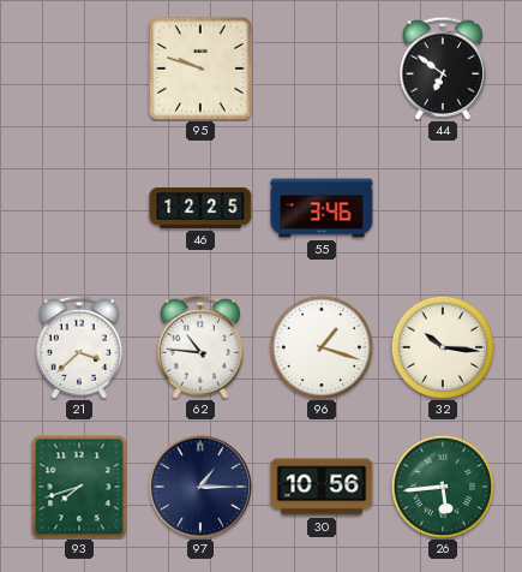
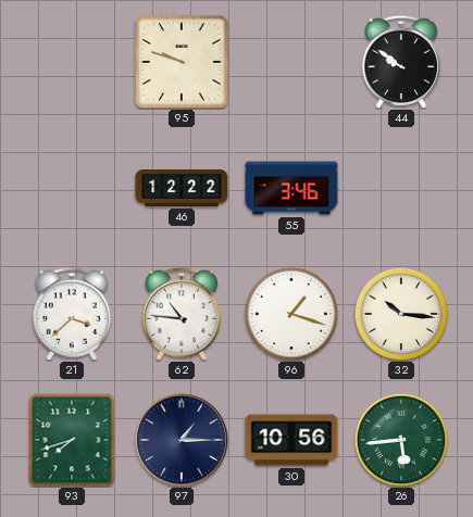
44: 6:51 -> 9:51 (401, 62)
46: 12:25 -> 12:22 (182, 188)
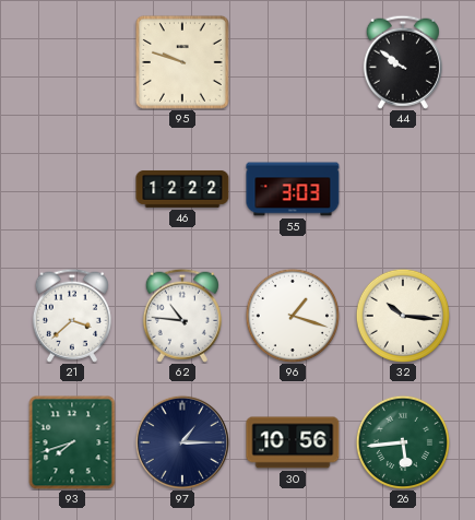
55: 3:46 -> 3:03 (293, 189)
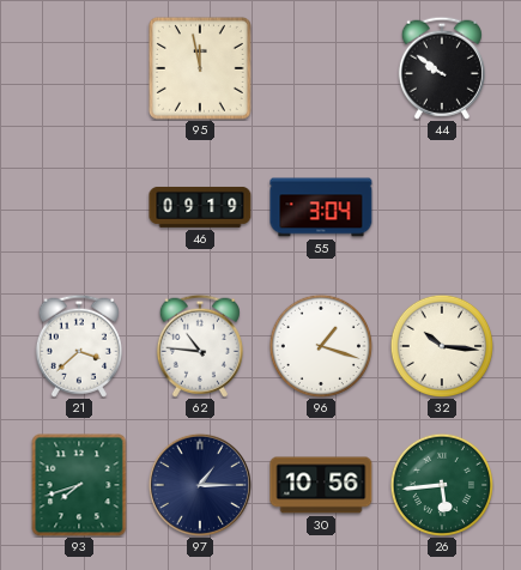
95: 9:48 -> 11:58 (200, 68)
46: 12:22 -> 09:19 (200, 207)
55: 3:03 -> 3:04 (321, 207)
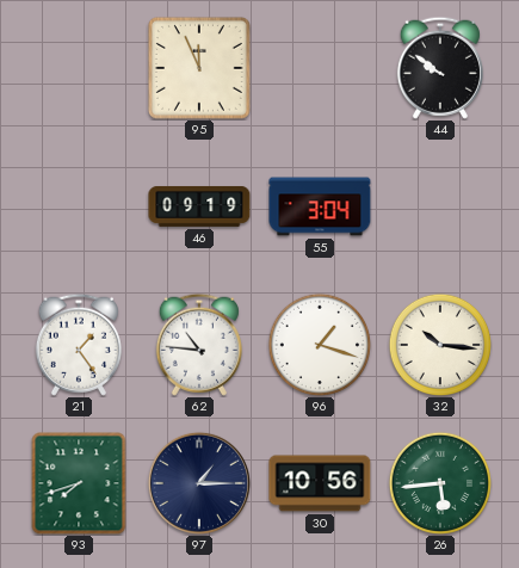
95: 11:58 -> 11:56 (199, 68)
21: 3:38 -> 1:24 (79, 345)
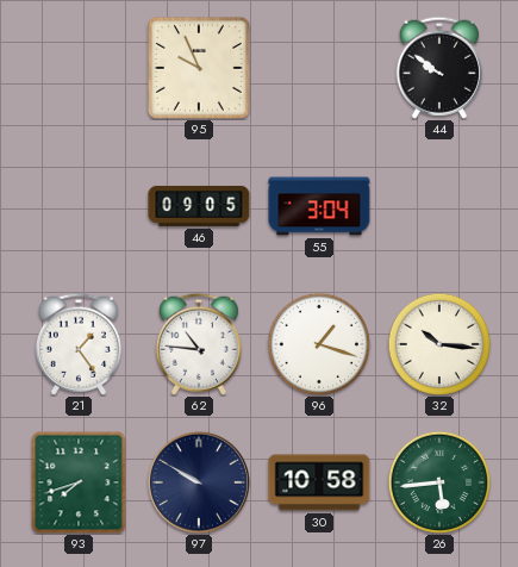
95: 11:56 -> 9:56 (199, 68)
46: 09:19 -> 09:05 (199, 206)
97: 1:15 -> 9:50 (199, 482)
30: 10:56 -> 10:58 (319, 482)
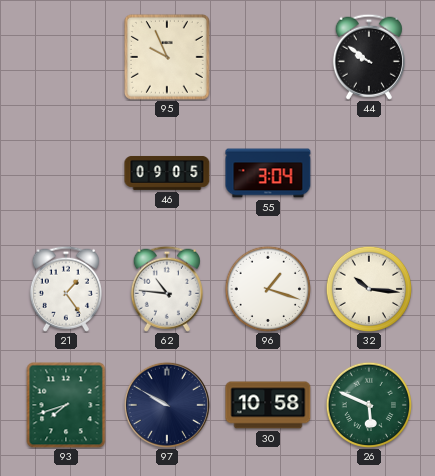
26: 5:44 -> 5:49 (368, 404)
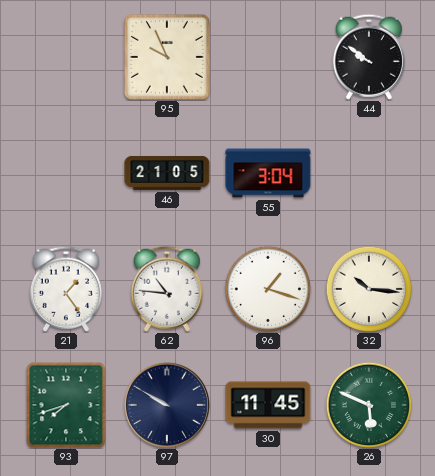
46: 09:05 -> 21:05 (167, 173)
30: 10:58 -> 11:45 (268, 405)
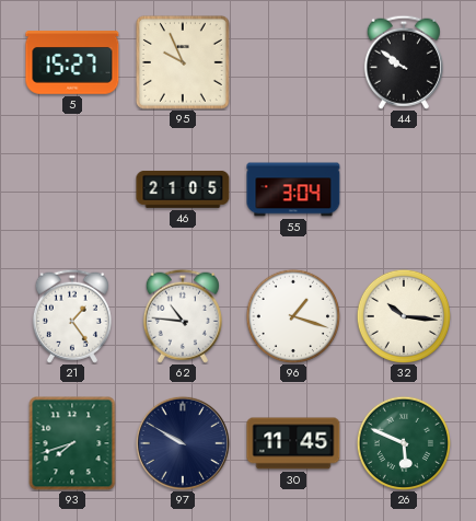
5: none -> 15:27 (72, 62)
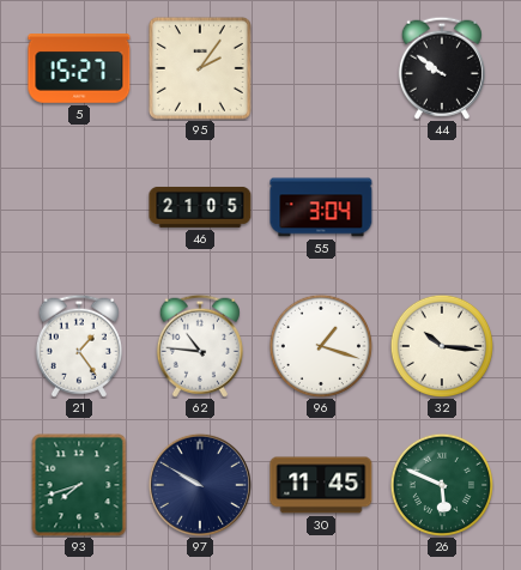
95: 9:56 -> 2:06 (200, 68)
